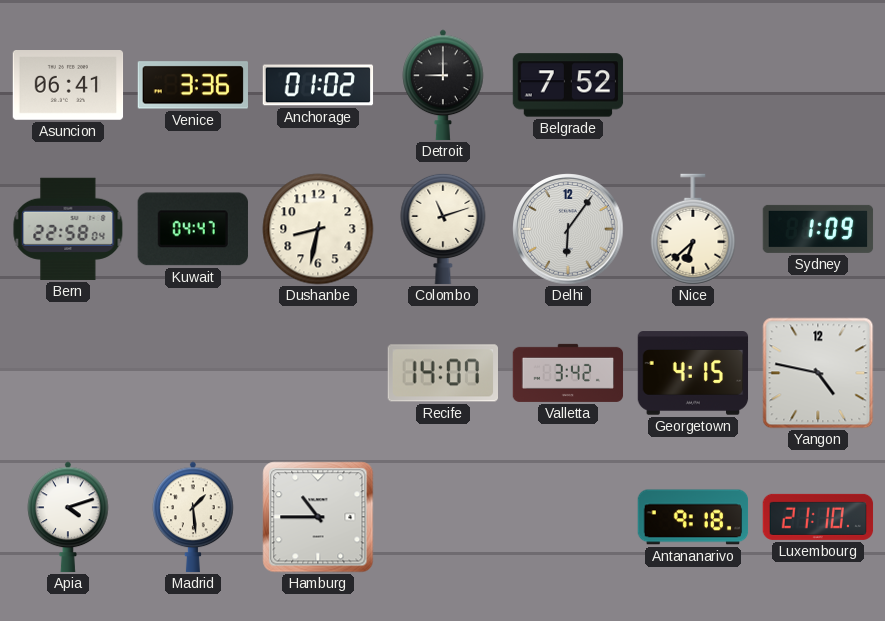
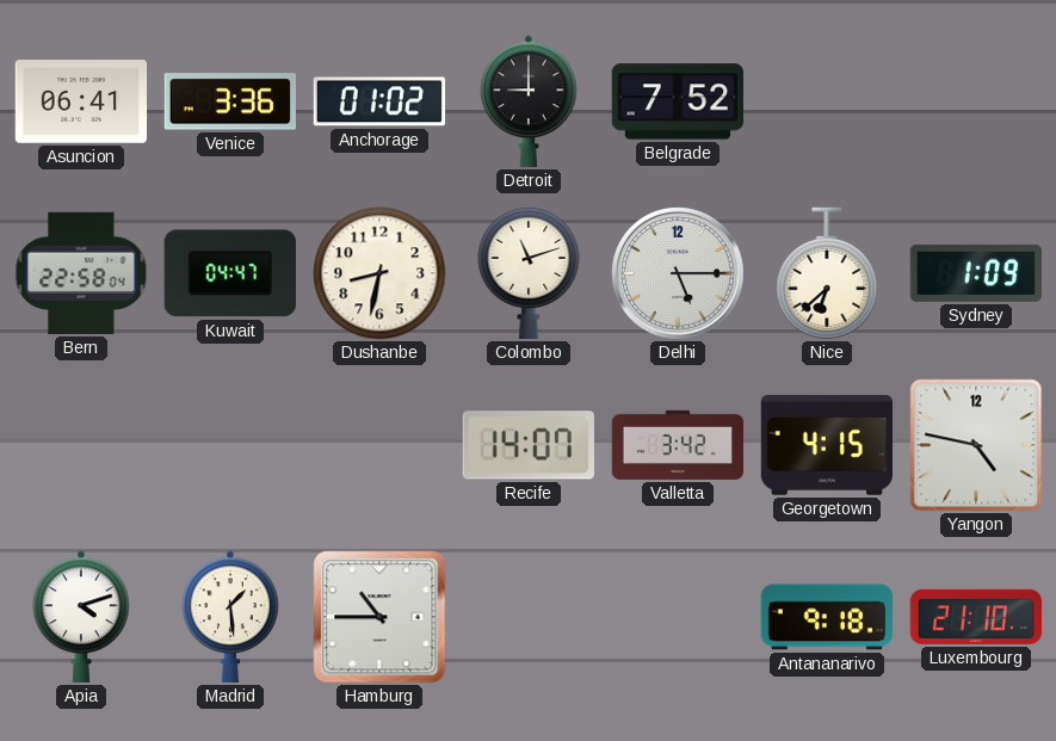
Delhi: 6:06 -> 5:15 (678, 273)
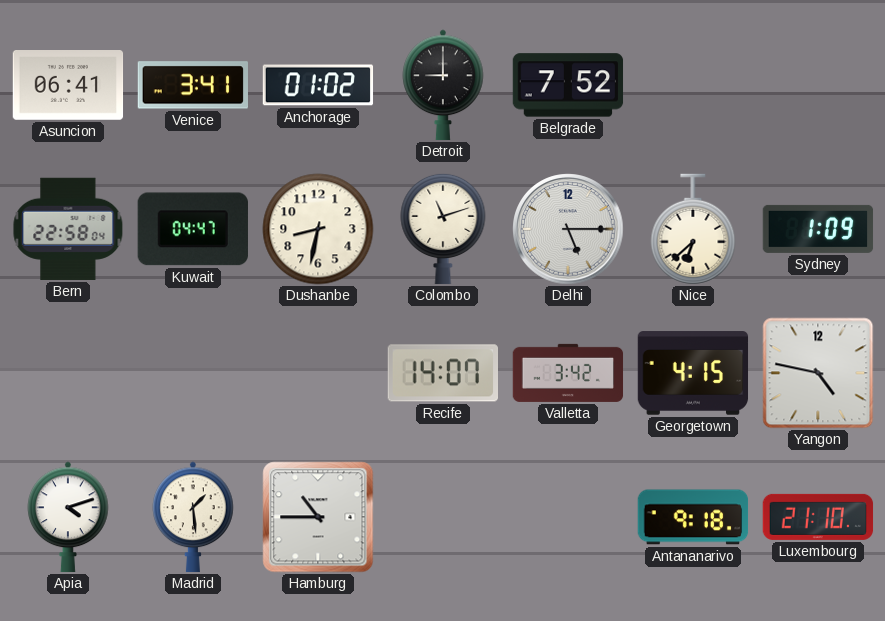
Venice: 3:36 -> 3:41 (192, 85)
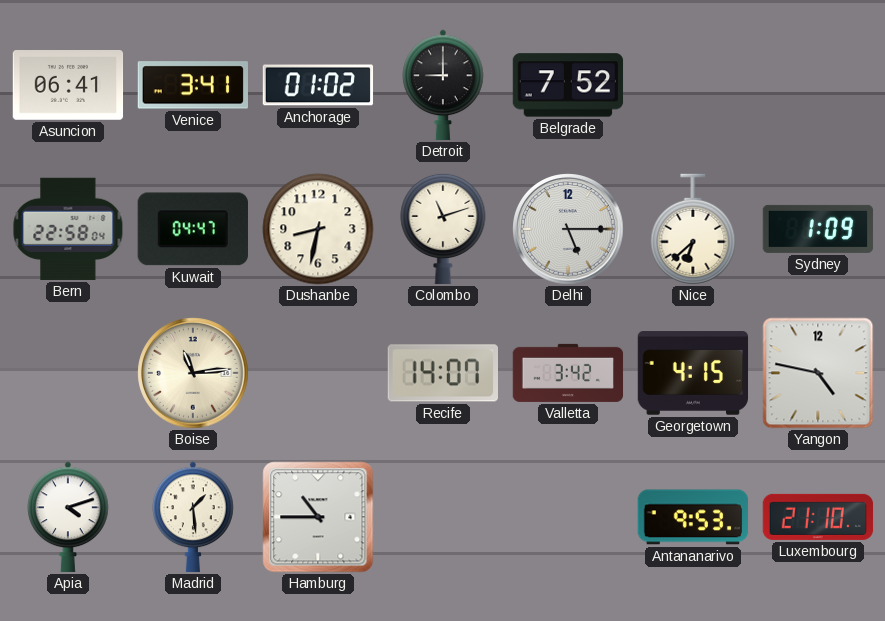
Boise: none -> 11:14 (193, 373)
Antananarivo: 9:18 -> 9:53 (693, 517)
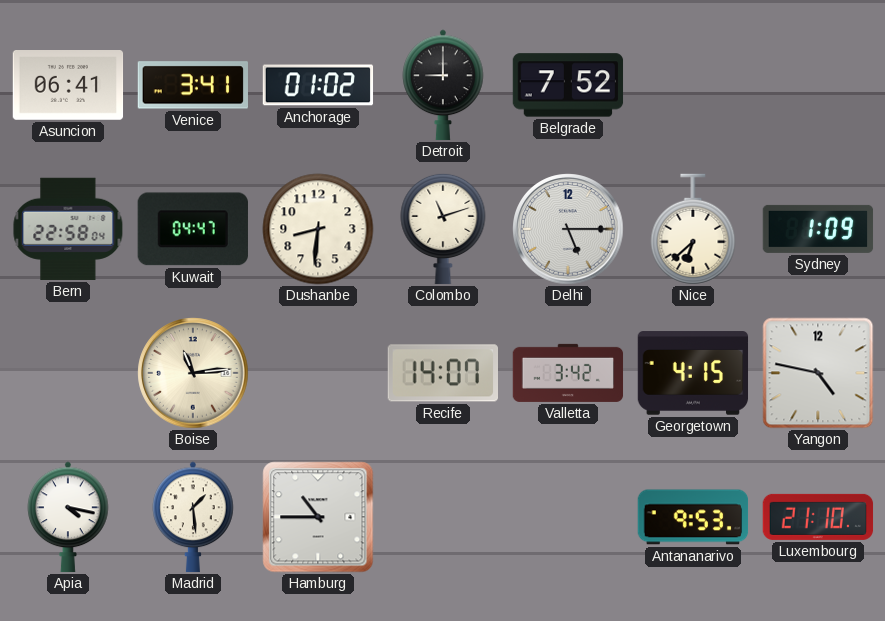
Dushanbe: 8:32 -> 8:31 (318, 229)
Apia: 4:12 -> 4:17 (68, 517)
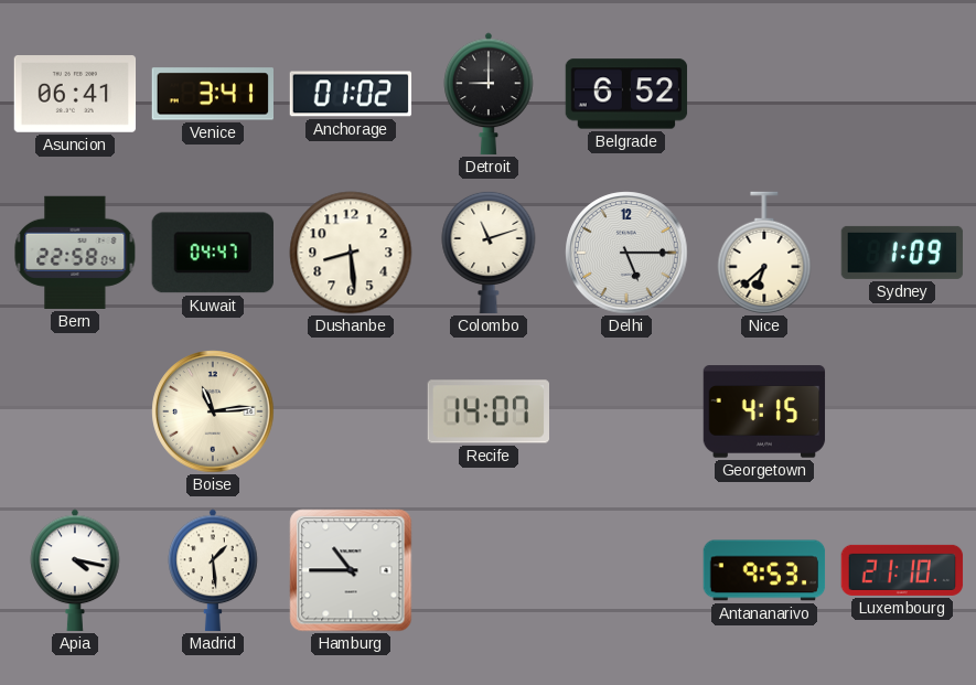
Belgrade: 7:52 -> 6:52 (626, 94)
Dushanbe: 8:31 -> 8:29 (351, 253)
Valletta: 3:42 -> none (568, 373)
Yangon: 4:47 -> none (818, 373)
